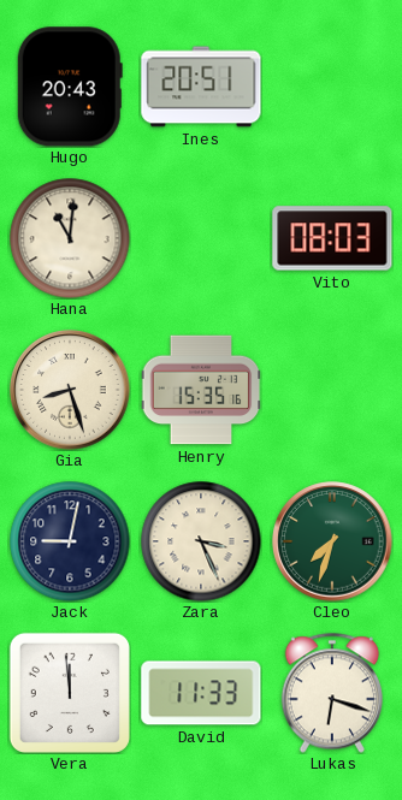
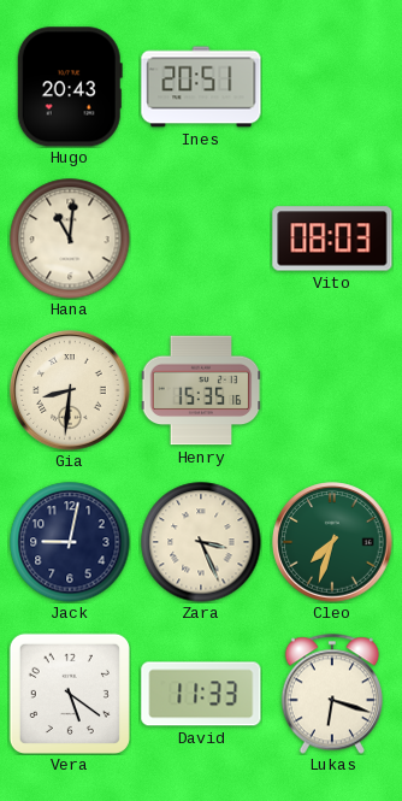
Gia: 8:27 -> 8:31 (70, 390)
Vera: 11:59 -> 5:21 (70, 694)
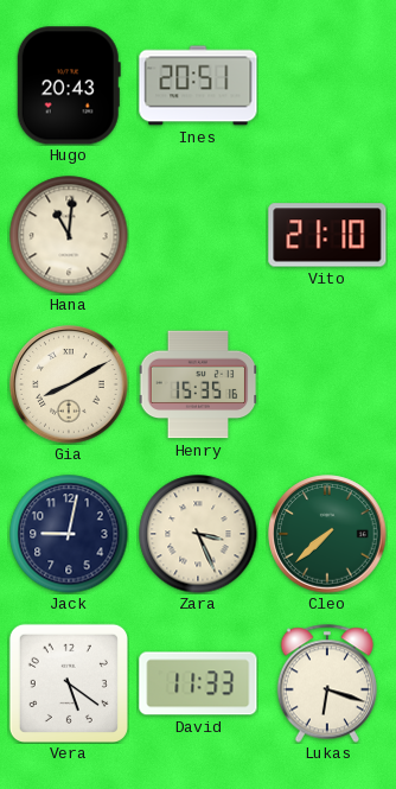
Vito: 08:03 -> 21:10 (327, 235)
Gia: 8:31 -> 8:10 (69, 384)
Cleo: 7:33 -> 7:38 (327, 534)
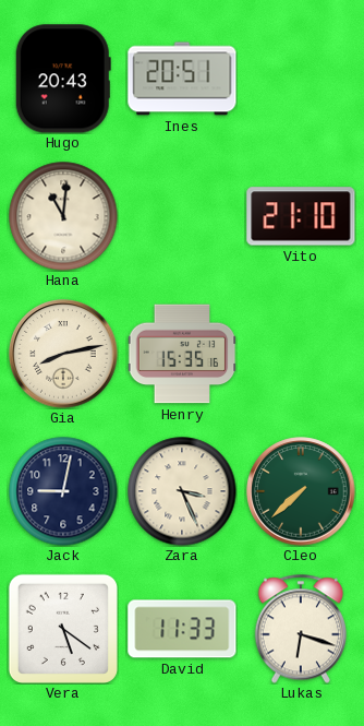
Gia: 8:10 -> 8:13 (63, 354)
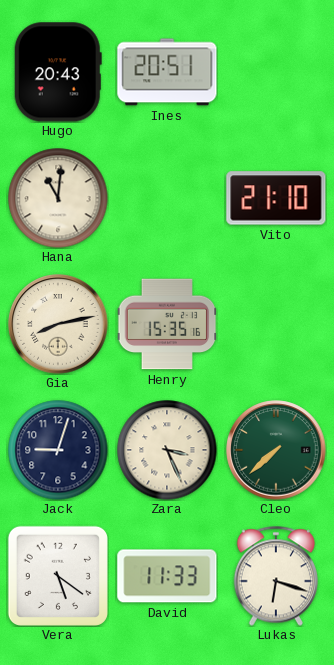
Jack: 9:02 -> 9:03 (58, 450)
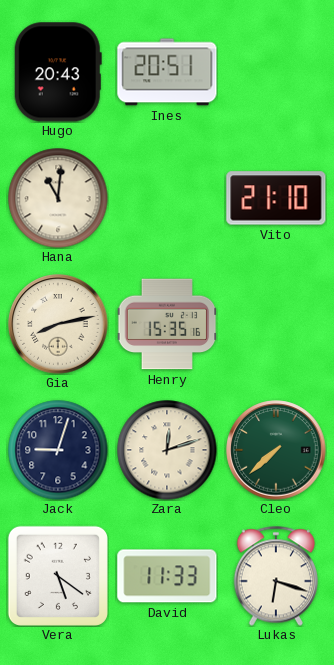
Zara: 3:26 -> 12:12 (167, 450)
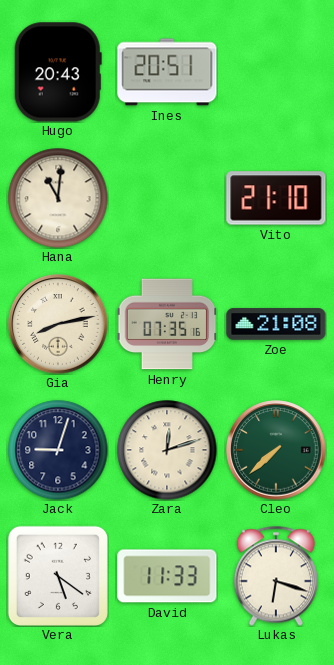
Henry: 15:35 -> 07:35 (167, 324)
Zoe: none -> 21:08 (276, 324)
